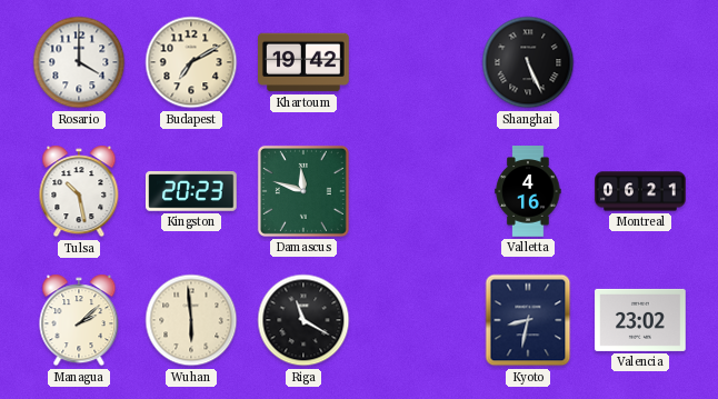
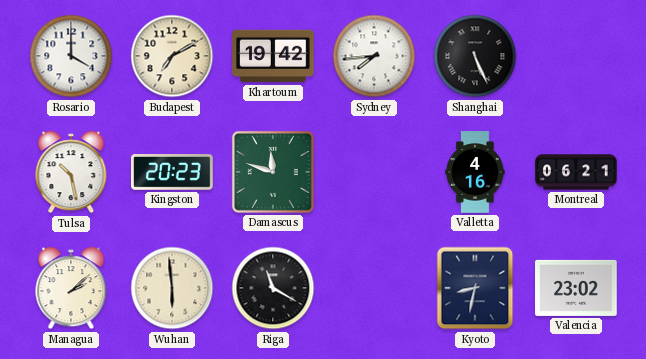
Sydney: none -> 7:44 (374, 56)
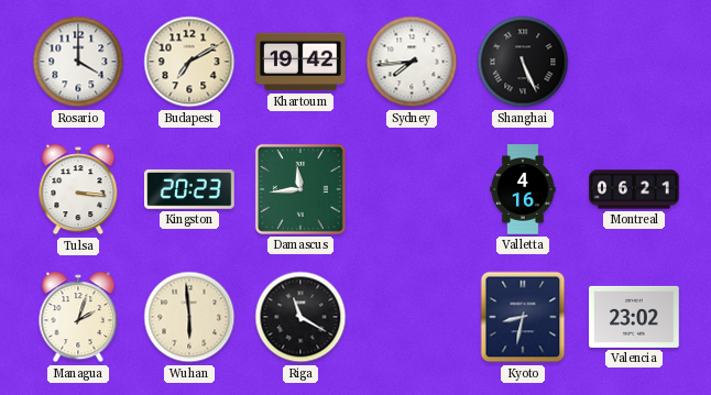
Tulsa: 10:28 -> 3:16 (78, 189)
Damascus: 11:48 -> 11:44 (300, 189)
Managua: 2:08 -> 2:03 (78, 317)
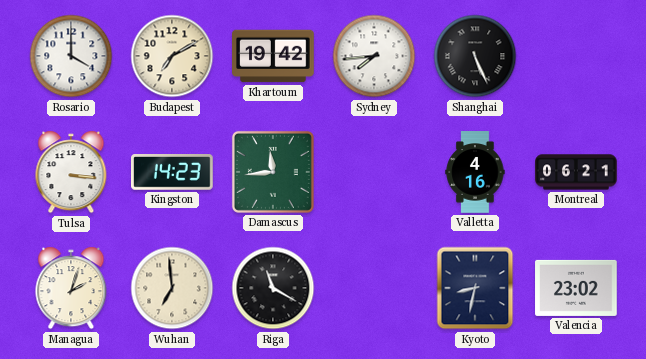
Kingston: 20:23 -> 14:23 (173, 173)
Wuhan: 5:59 -> 6:59 (172, 288)
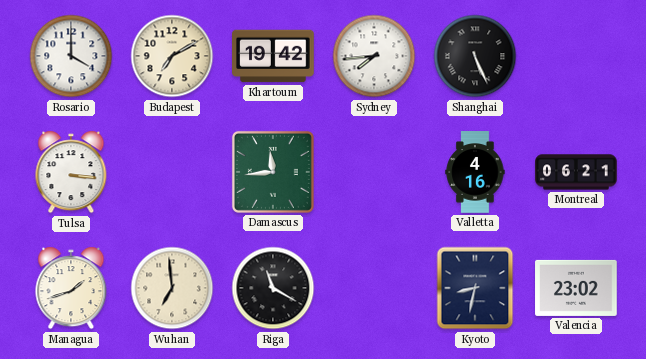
Kingston: 14:23 -> none (173, 173)
Managua: 2:03 -> 1:42 (71, 288)
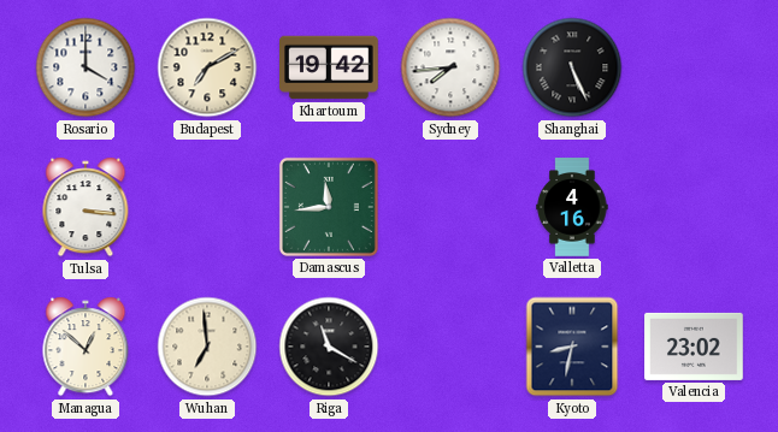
Montreal: 06:21 -> none (576, 172)
Managua: 1:42 -> 12:52 (86, 347)
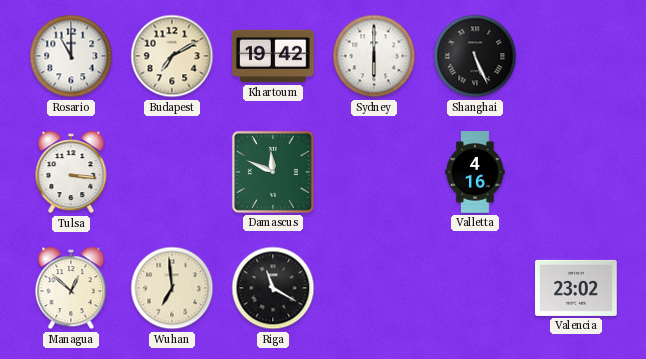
Rosario: 4:00 -> 11:00 (71, 56)
Sydney: 7:44 -> 6:00 (374, 56)
Damascus: 11:44 -> 11:49 (273, 172)
Kyoto: 8:32 -> none (572, 347)
